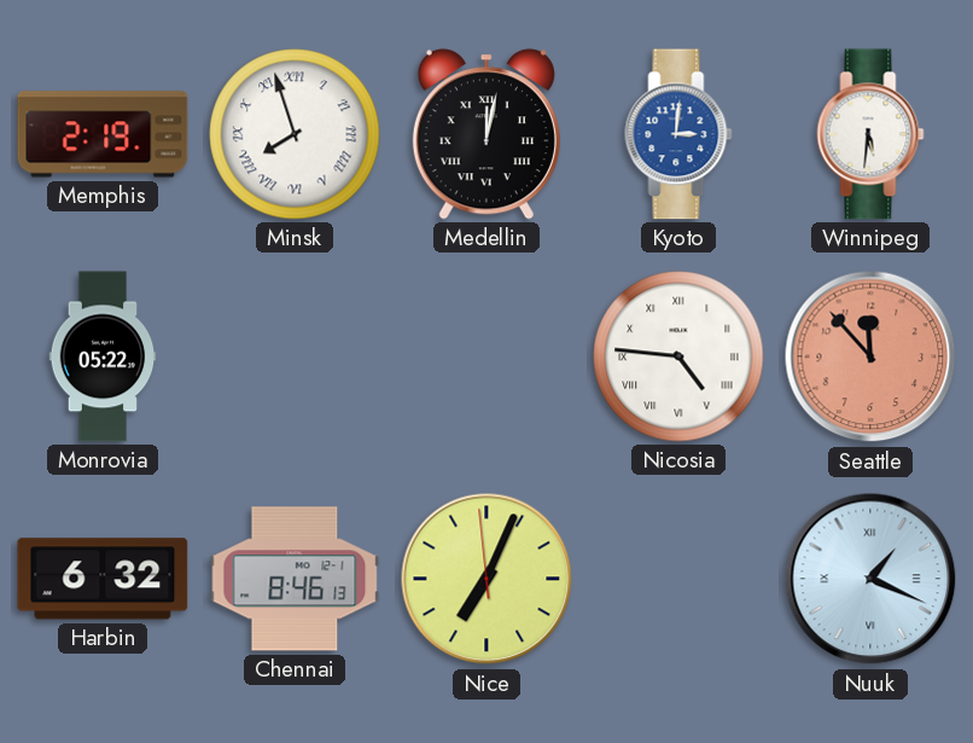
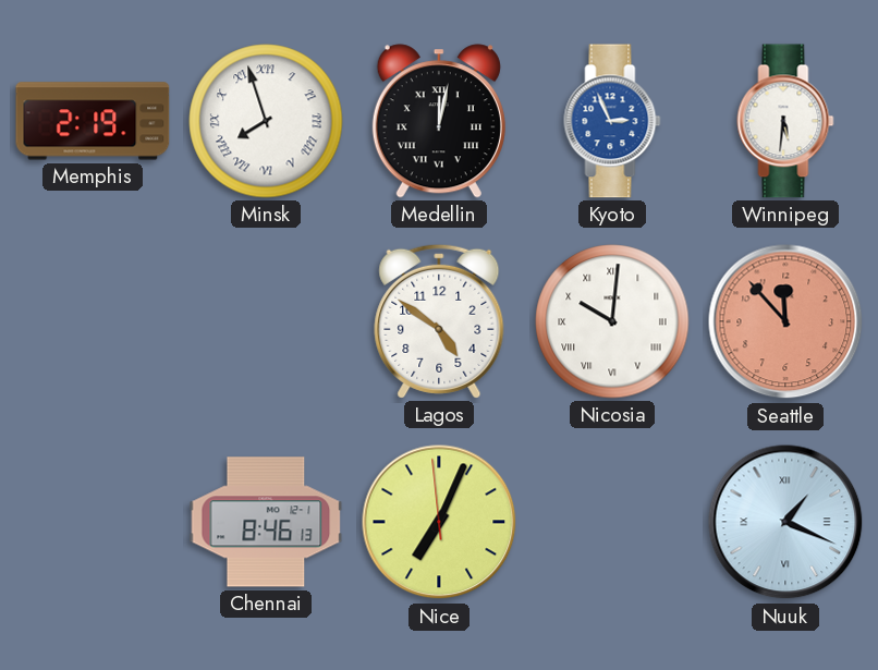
Kyoto: 3:01 -> 2:56 (612, 121)
Monrovia: 05:22 -> none (103, 356)
Lagos: none -> 4:51 (439, 321)
Nicosia: 4:46 -> 10:01 (612, 321)
Harbin: 6:32 -> none (103, 579)
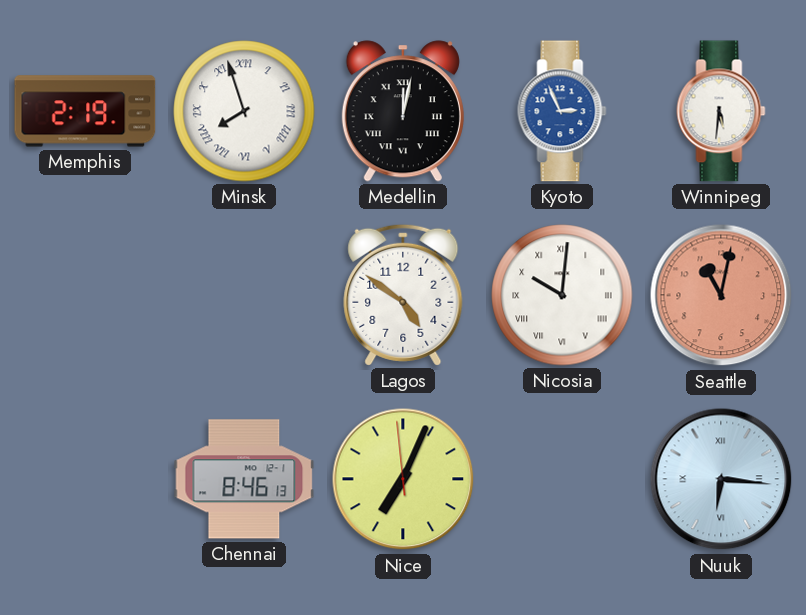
Seattle: 11:53 -> 11:02 (721, 295)
Nuuk: 1:19 -> 6:16 (721, 479)
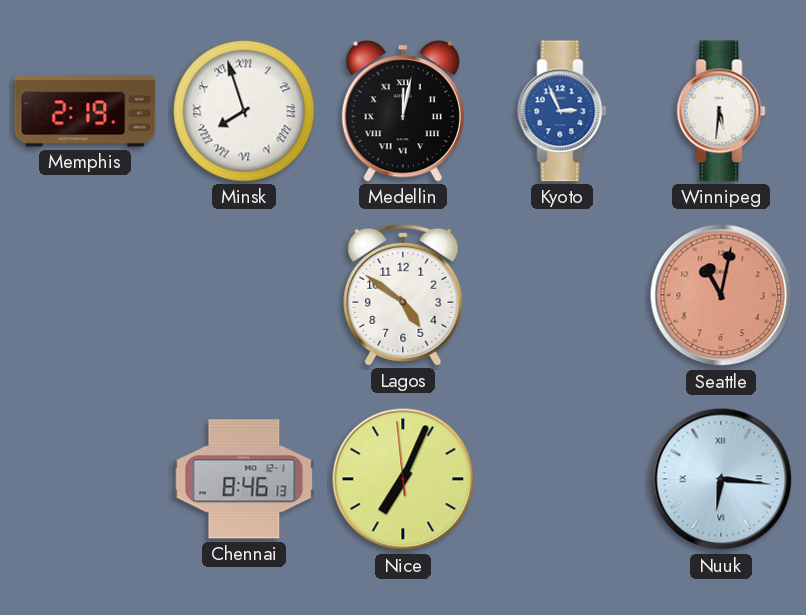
Nicosia: 10:01 -> none (562, 295)
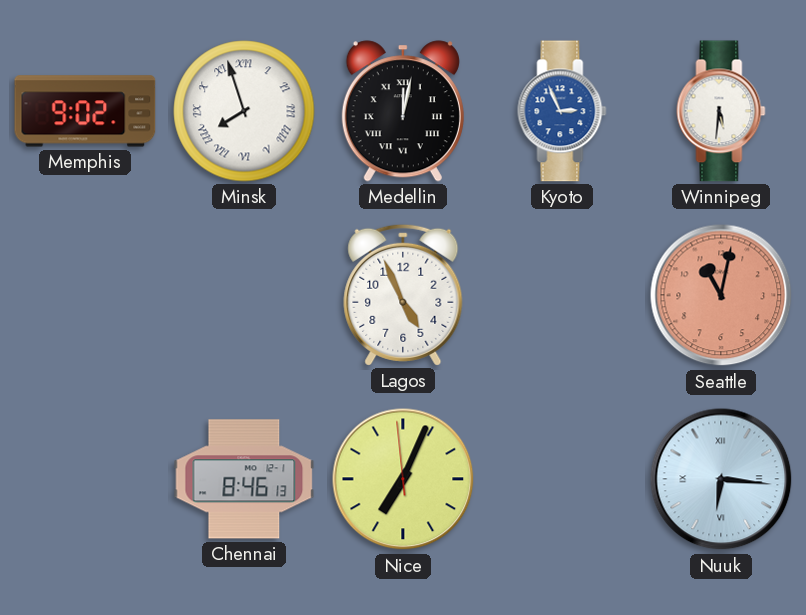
Memphis: 2:19 -> 9:02 (85, 111)
Lagos: 4:51 -> 4:56 (403, 295)
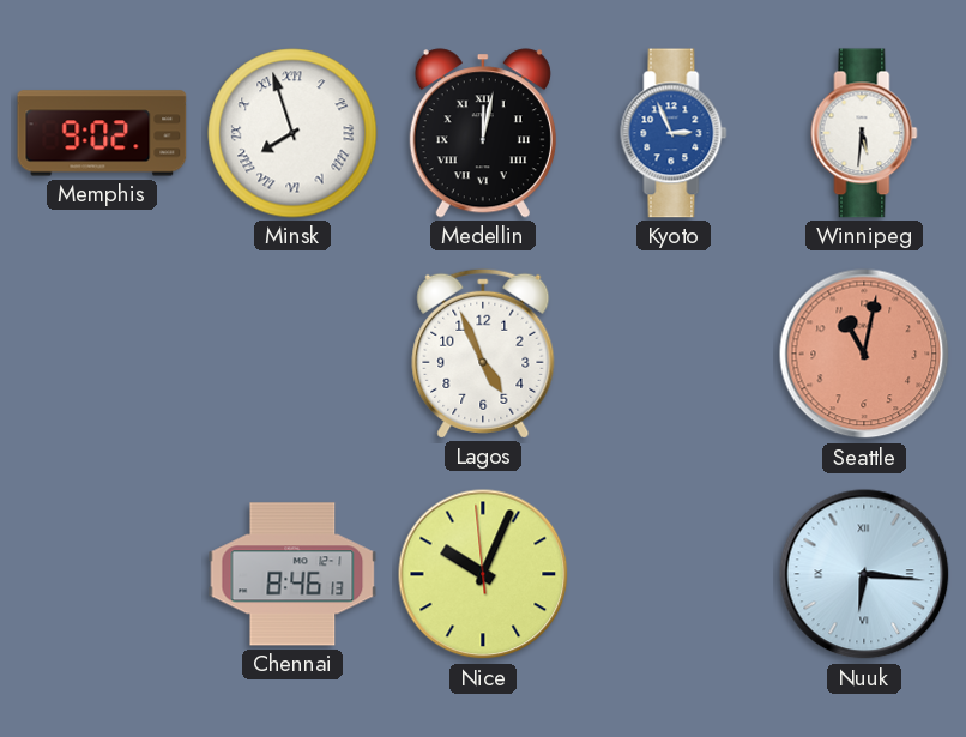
Nice: 7:03 -> 10:03 (483, 574)
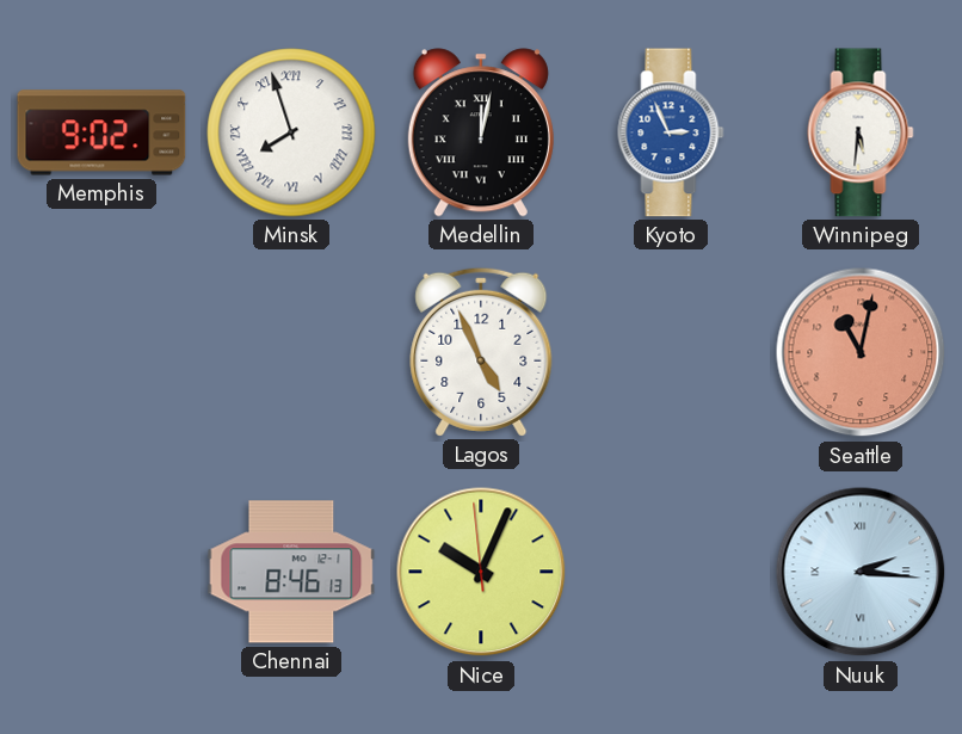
Nuuk: 6:16 -> 2:16 (861, 572)
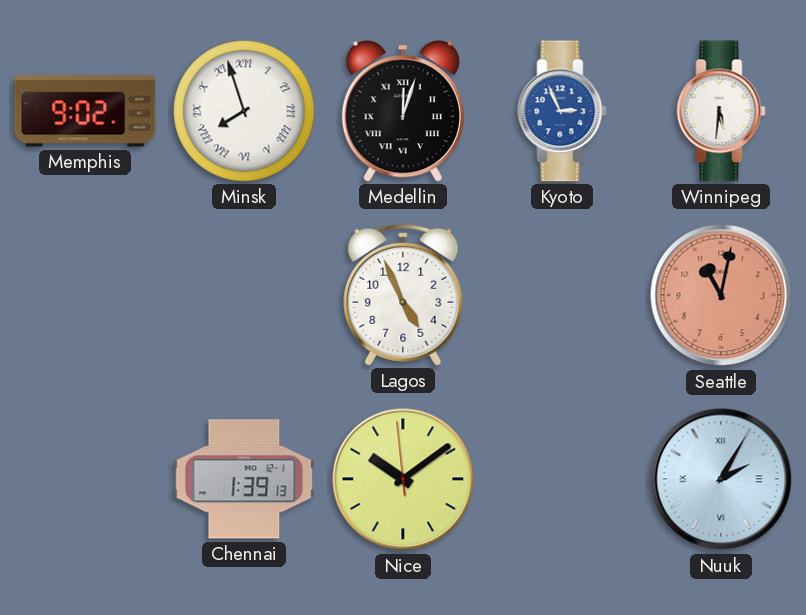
Medellin: 12:02 -> 12:03 (403, 111)
Chennai: 8:46 -> 1:39 (244, 479)
Nice: 10:03 -> 10:08 (403, 479)
Nuuk: 2:16 -> 2:05 (721, 479)
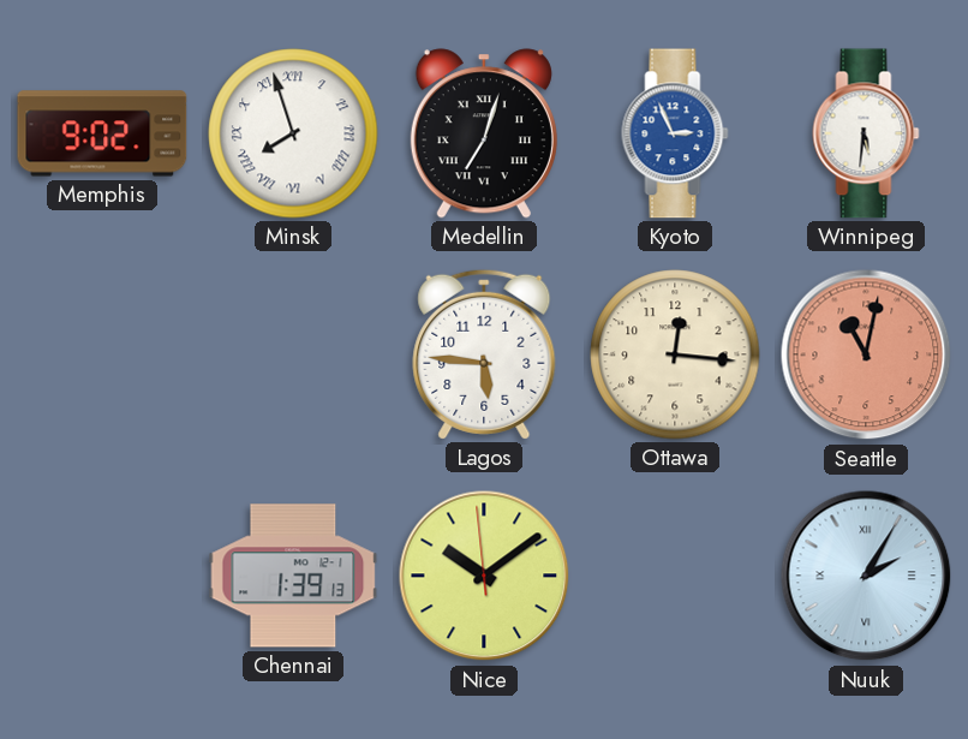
Medellin: 12:03 -> 7:03 (484, 133)
Lagos: 4:56 -> 5:46 (484, 354)
Ottawa: none -> 12:16 (675, 354)
